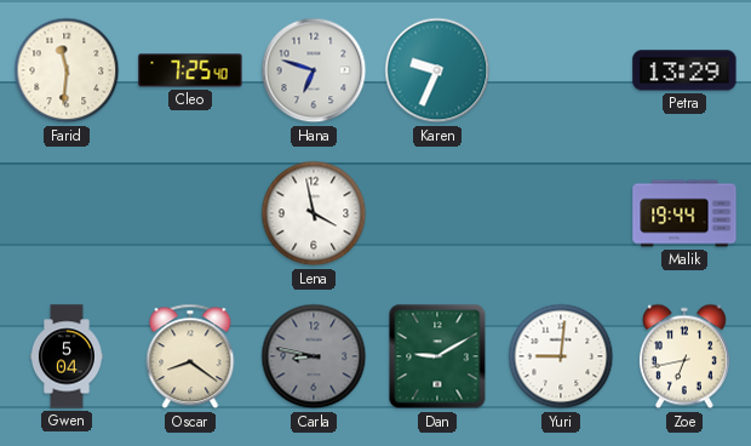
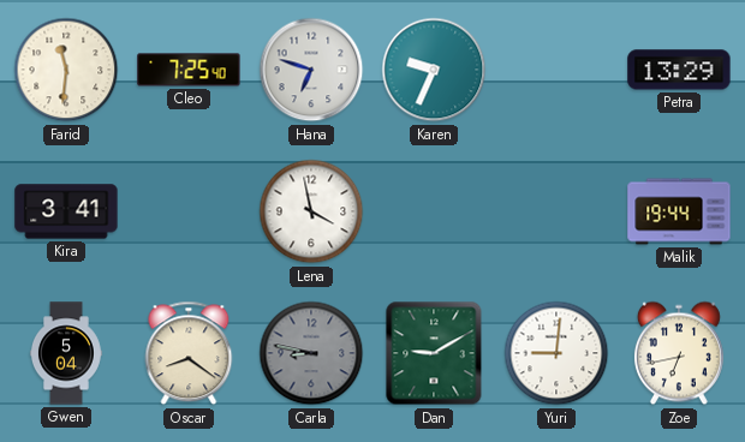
Kira: none -> 3:41 (66, 211)
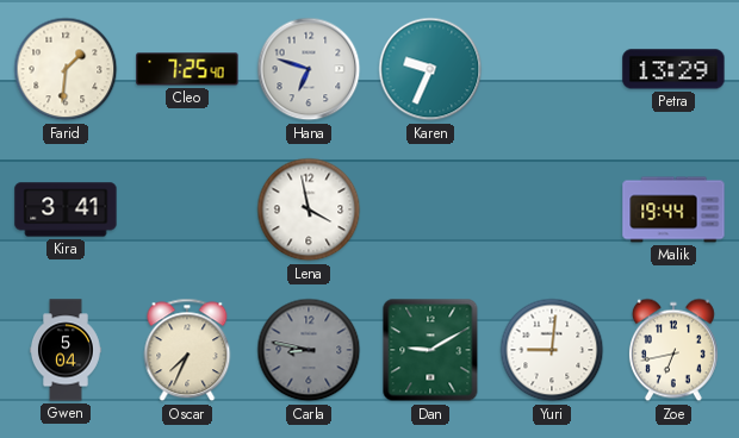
Farid: 11:31 -> 1:31 (66, 69)
Oscar: 8:21 -> 7:34 (187, 350)
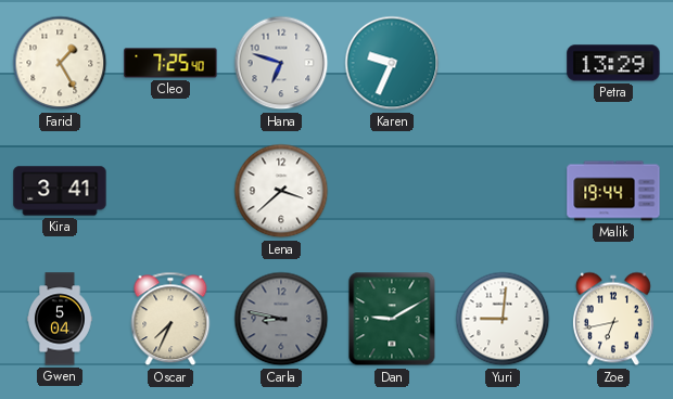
Farid: 1:31 -> 1:25 (60, 63)
Lena: 3:58 -> 3:38 (281, 191)
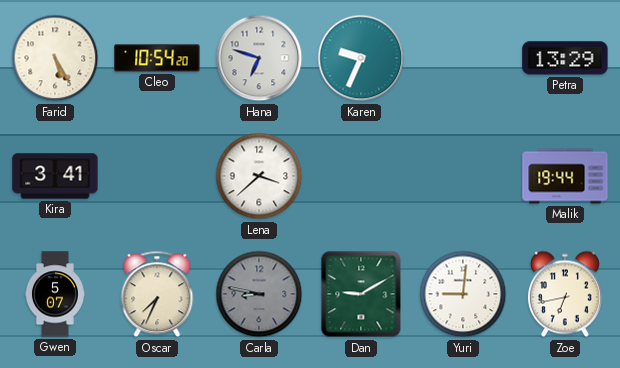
Farid: 1:25 -> 5:25 (55, 58)
Cleo: 7:25 -> 10:54 (157, 58)
Gwen: 5:04 -> 5:07 (56, 294)
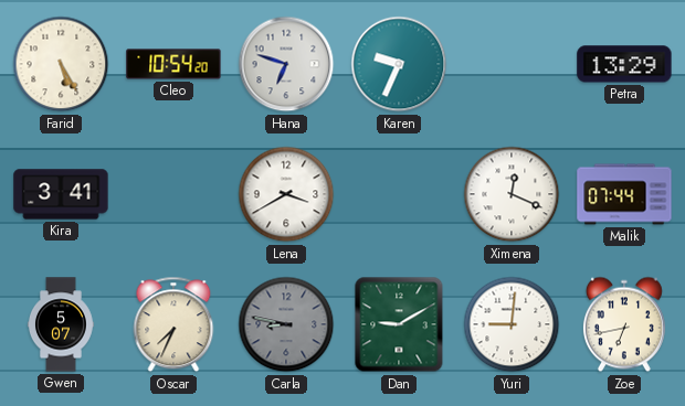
Lena: 3:38 -> 3:40 (286, 194)
Ximena: none -> 12:19 (512, 194)
Malik: 19:44 -> 07:44 (624, 194)
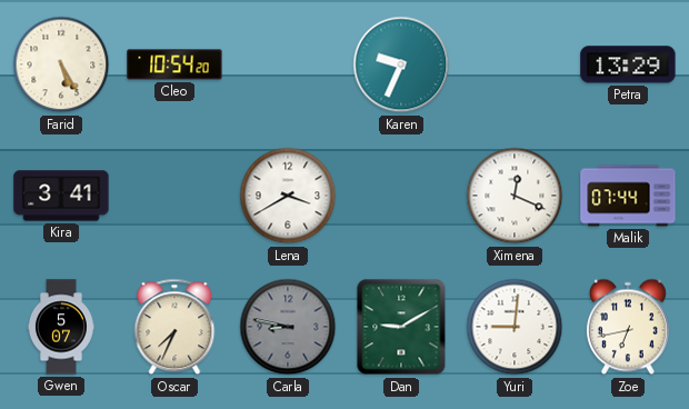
Hana: 6:48 -> none (286, 64)
